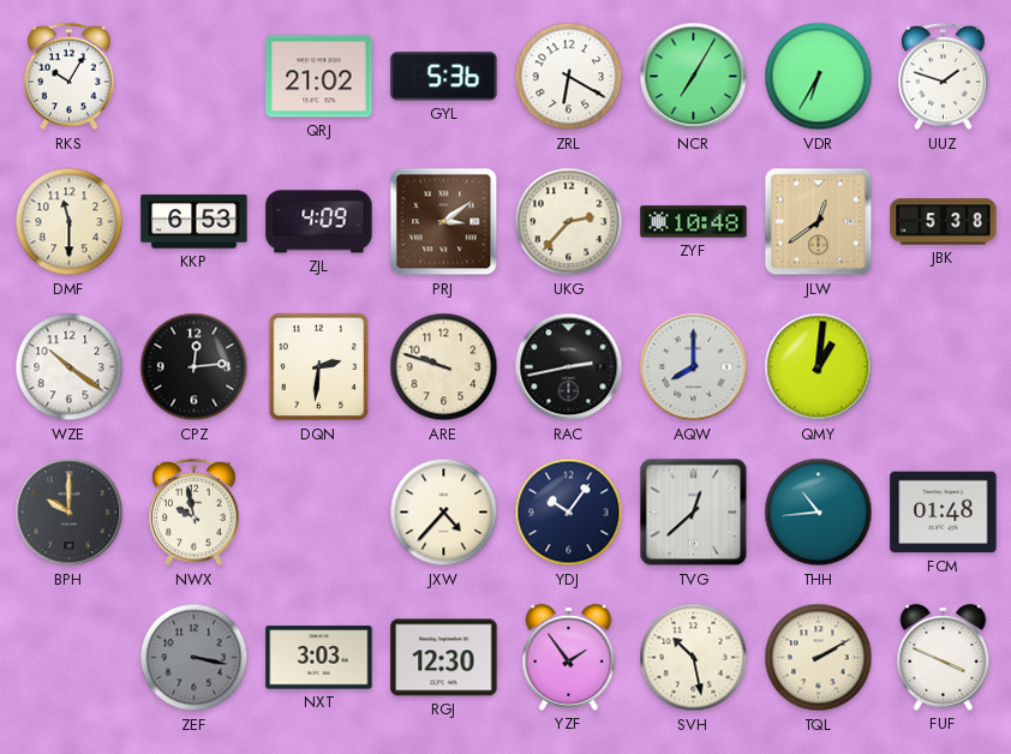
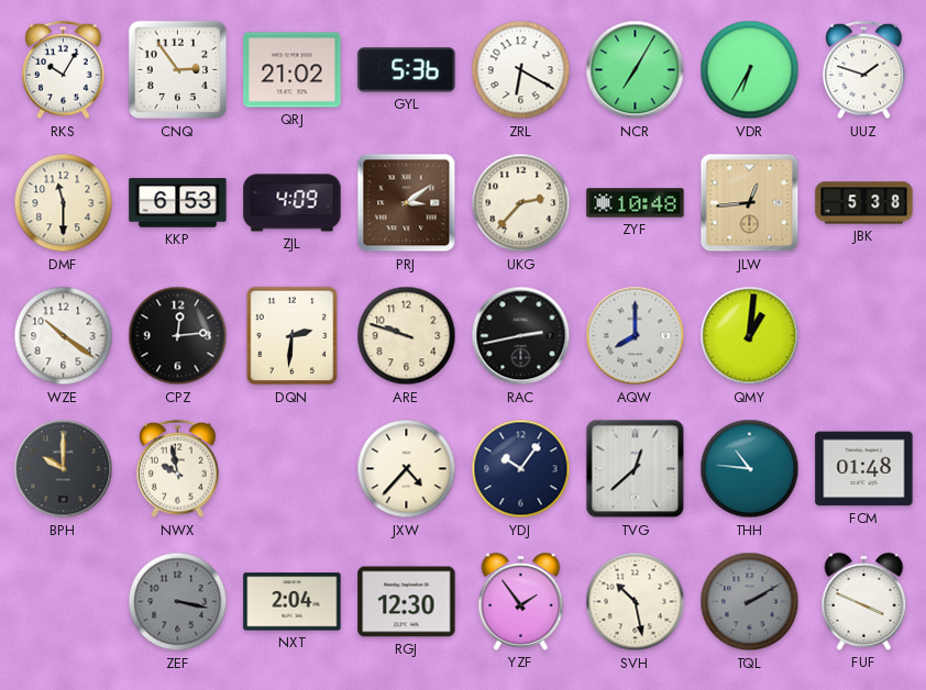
CNQ: none -> 2:54 (178, 70)
JLW: 12:39 -> 12:44 (750, 203)
THH: 10:44 -> 10:46 (750, 469)
NXT: 3:03 -> 2:04 (293, 602)
TQL dial: cream -> grey (750, 602)
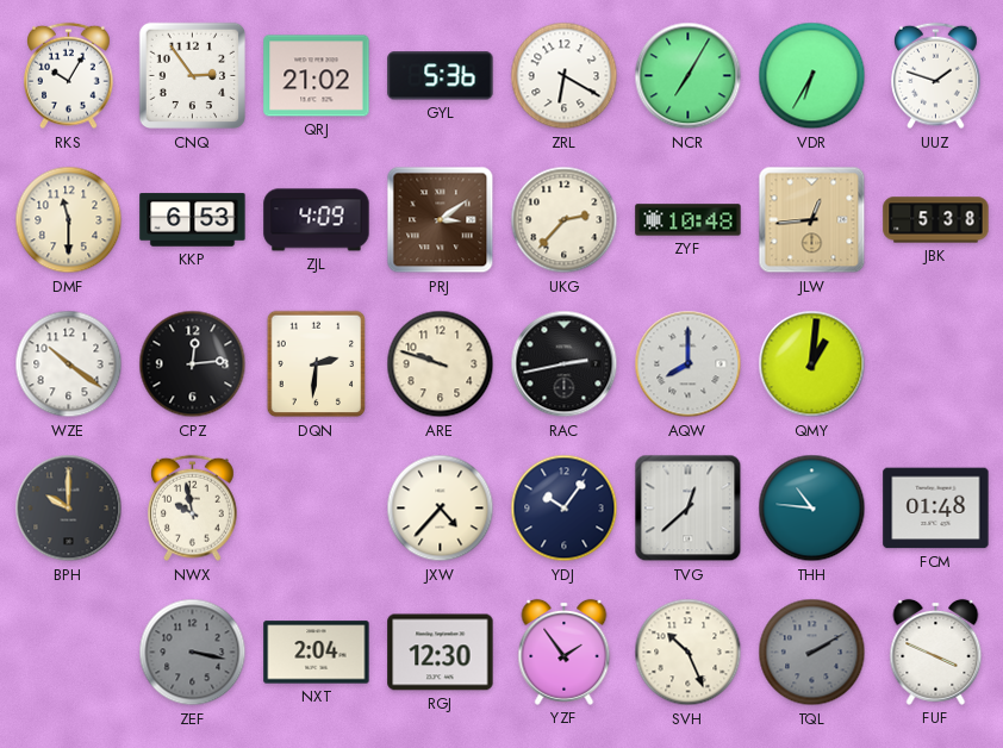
SVH: 10:28 -> 10:26 (689, 653)
